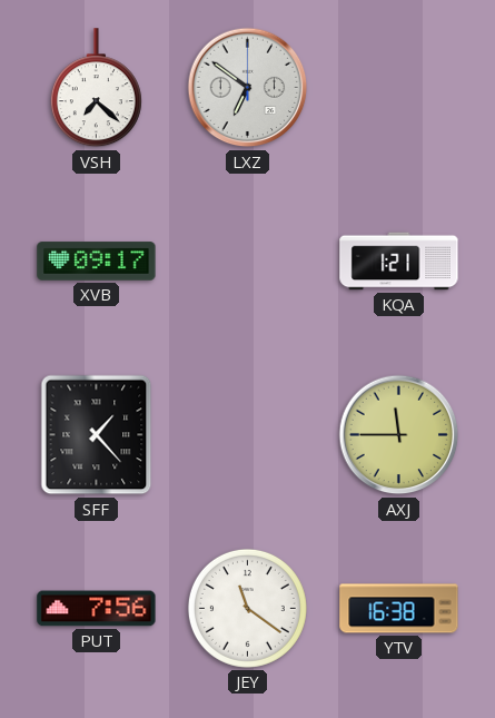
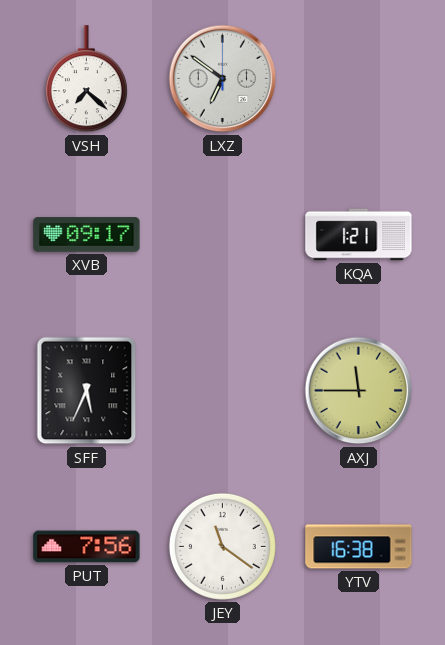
SFF: 1:23 -> 5:34 (87, 391)
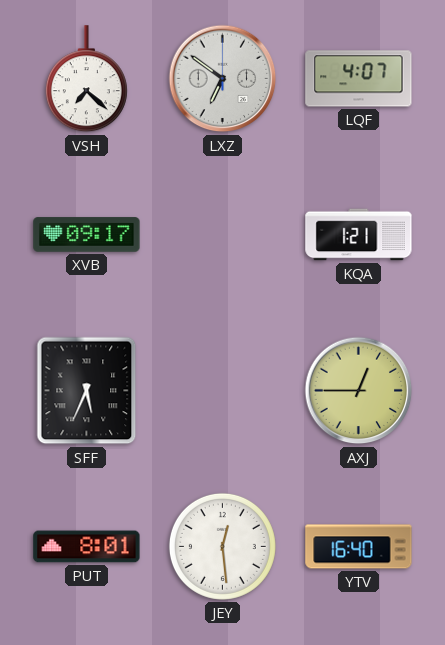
LQF: none -> 4:07 (359, 79)
AXJ: 11:45 -> 12:45 (359, 391)
PUT: 7:56 -> 8:01 (87, 547)
JEY: 11:21 -> 12:29 (222, 546)
YTV: 16:38 -> 16:40 (359, 547)
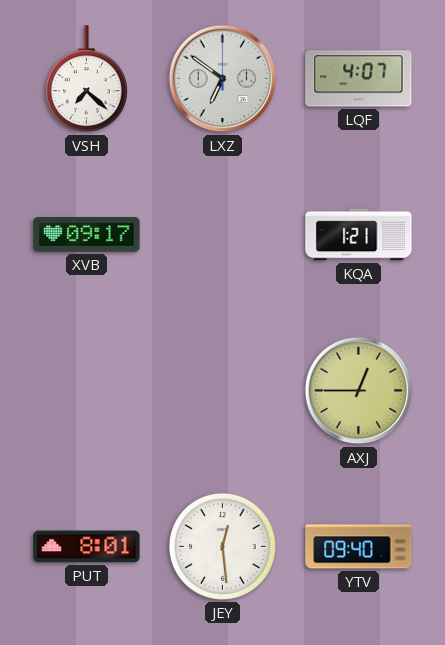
SFF: 5:34 -> none (87, 391)
YTV: 16:40 -> 09:40 (359, 547)
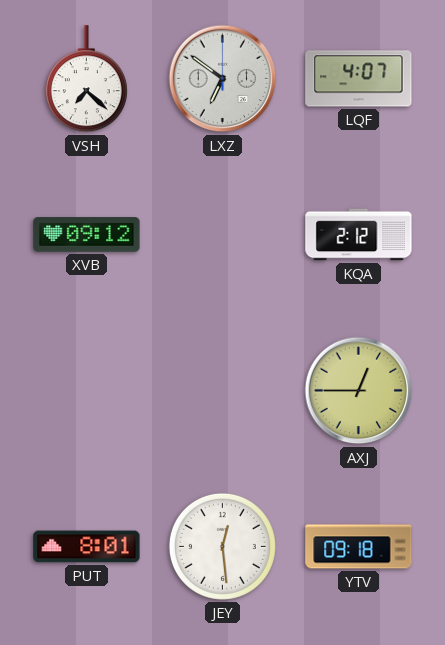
XVB: 09:17 -> 09:12 (87, 235)
KQA: 1:21 -> 2:12 (359, 235)
YTV: 09:40 -> 09:18 (359, 547)
